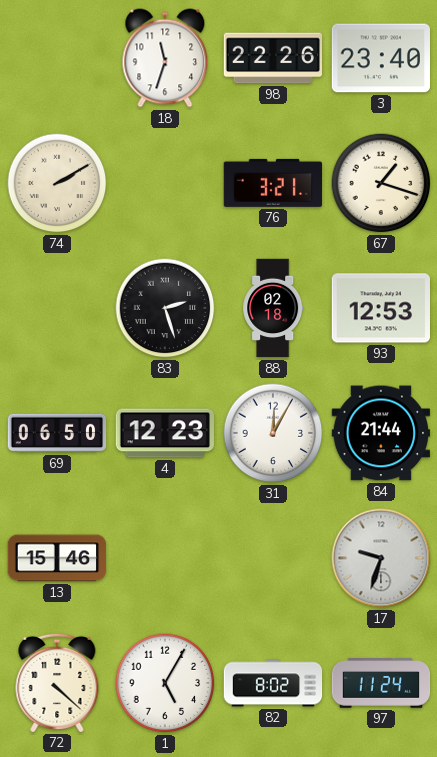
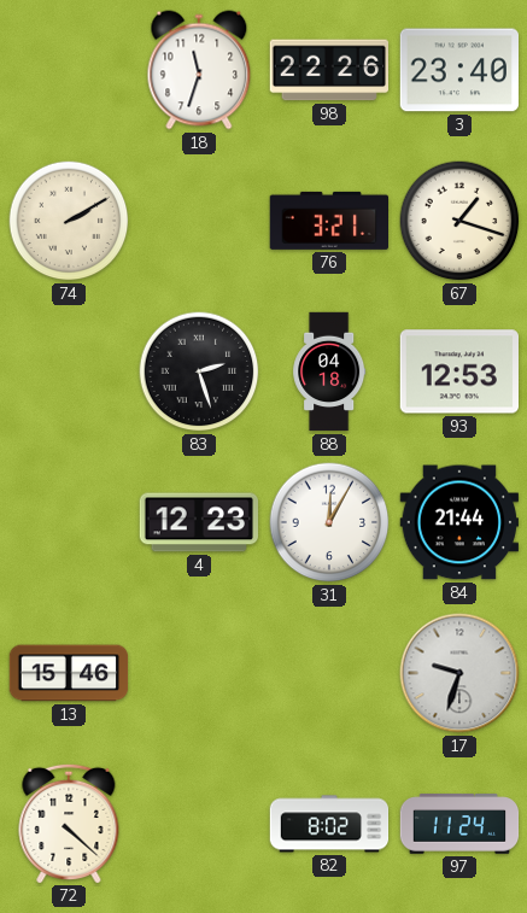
88: 02:18 -> 04:18 (329, 371)
69: 06:50 -> none (57, 433)
1: 5:05 -> none (165, 683)
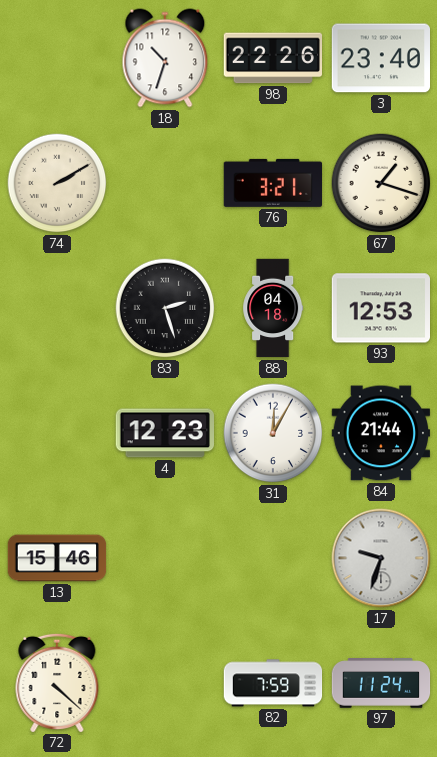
18: 11:33 -> 10:33 (165, 58)
82: 8:02 -> 7:59 (273, 683)
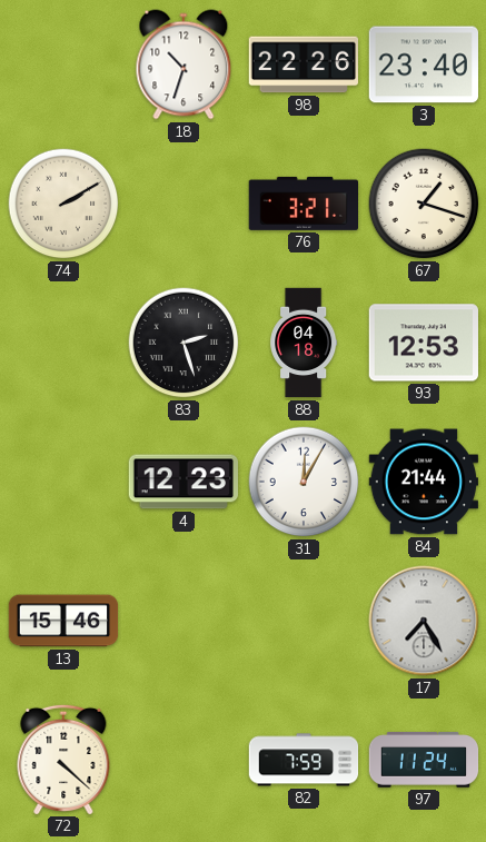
17: 9:33 -> 7:25 (424, 621)
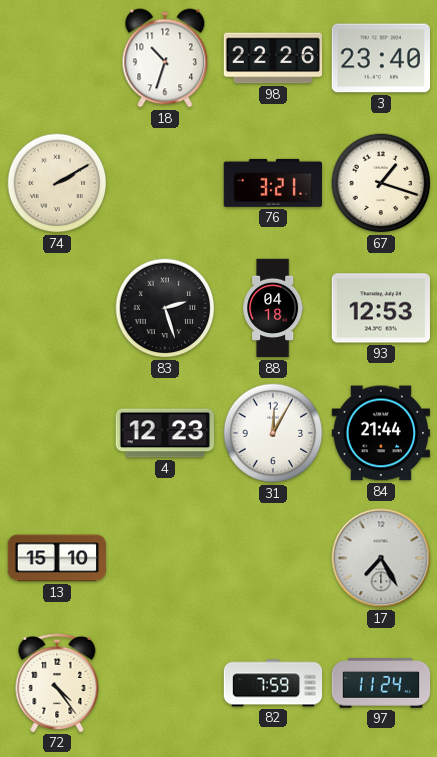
13: 15:46 -> 15:10 (57, 558)
72: 4:22 -> 4:24 (57, 682)
